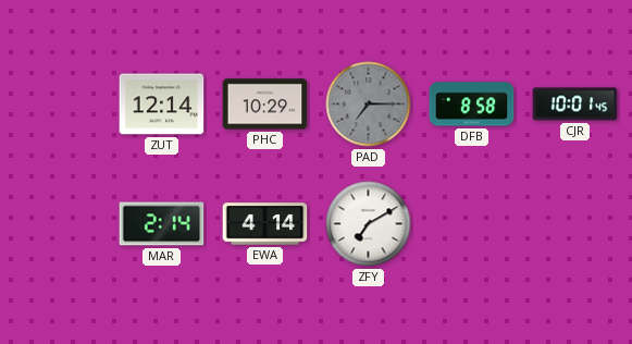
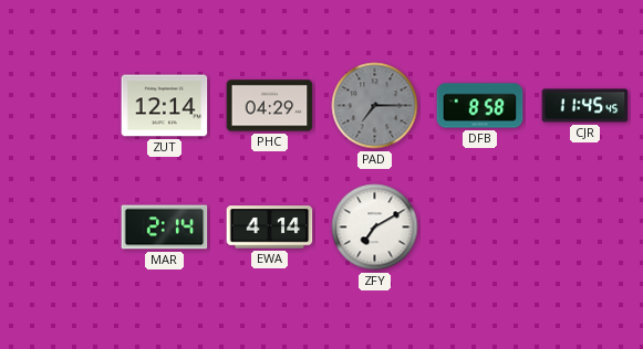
PHC: 10:29 -> 04:29 (270, 106)
CJR: 10:01 -> 11:45 (585, 106)
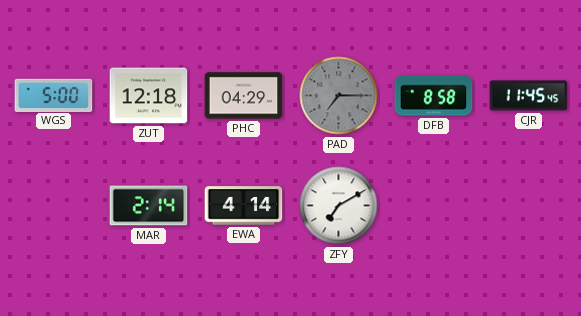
WGS: none -> 5:00 (54, 95)
ZUT: 12:14 -> 12:18 (149, 96)
